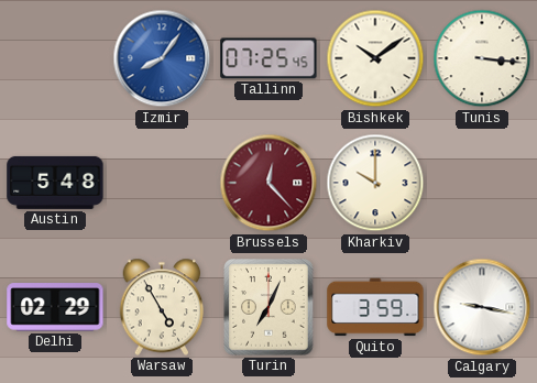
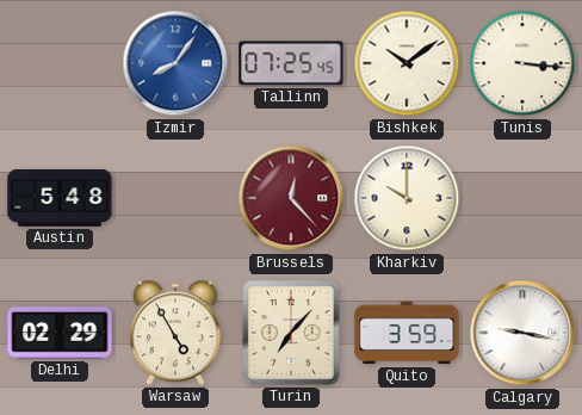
Turin: 7:04 -> 7:07 (291, 333)
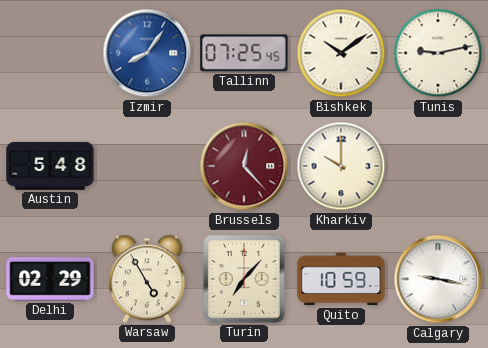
Tunis: 3:16 -> 9:13 (438, 53)
Quito: 3:59 -> 10:59 (341, 279)
